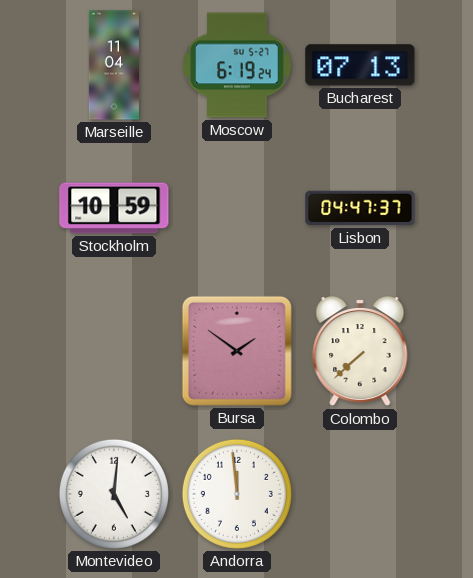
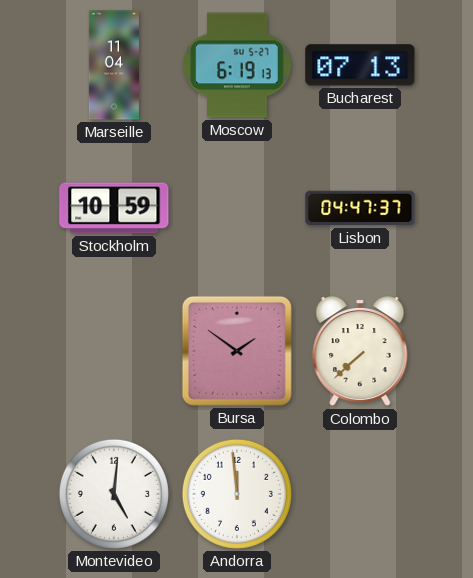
Moscow: 6:19:24 -> 6:19:13 (237, 65)
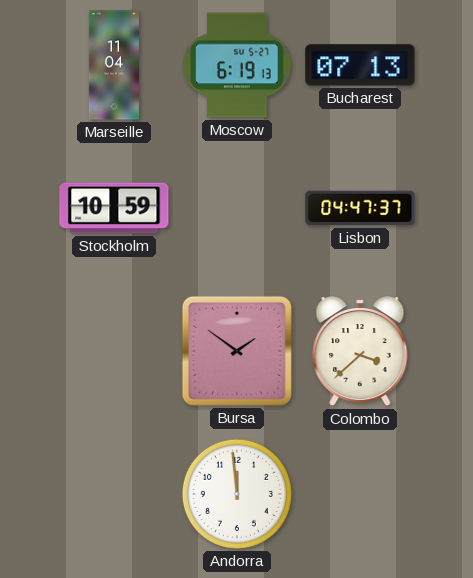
Colombo: 7:38 -> 3:38 (360, 352)
Montevideo: 5:01 -> none (114, 494)
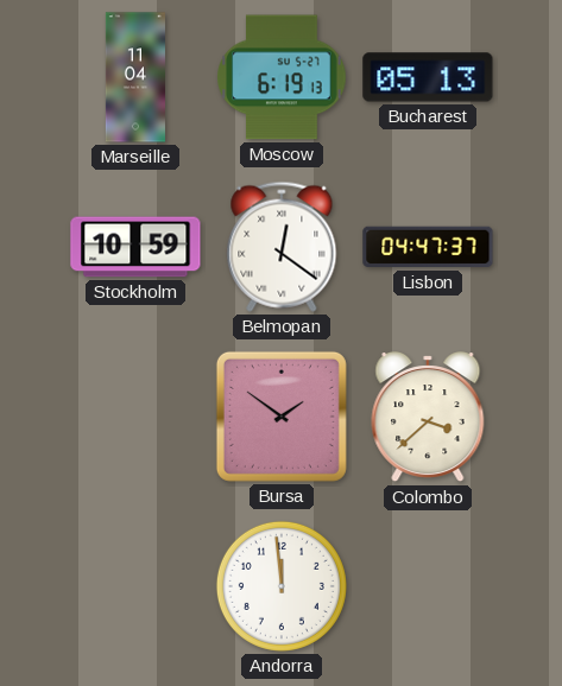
Bucharest: 07:13 -> 05:13 (428, 77)
Belmopan: none -> 12:21 (282, 247)
